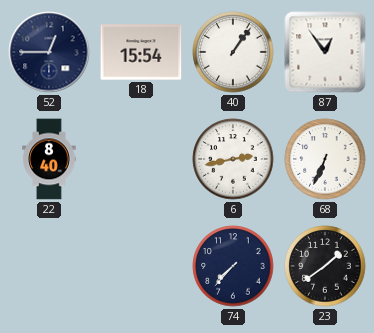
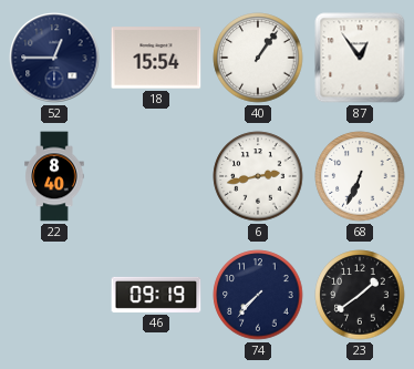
46: none -> 09:19 (156, 295)
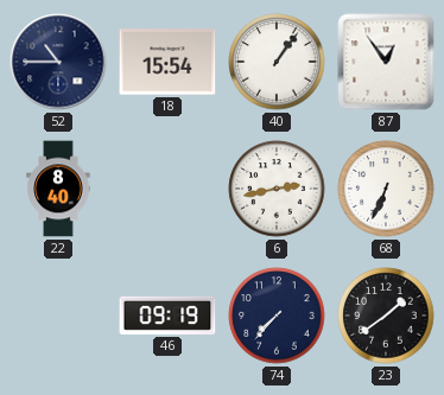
52: 12:45 -> 10:45 (58, 62)
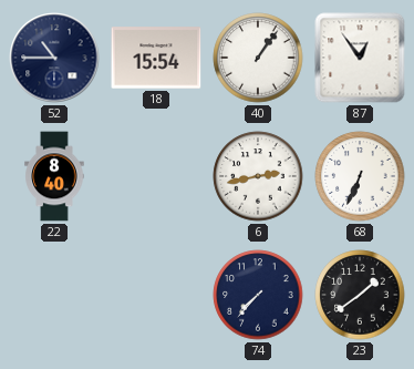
46: 09:19 -> none (167, 316)
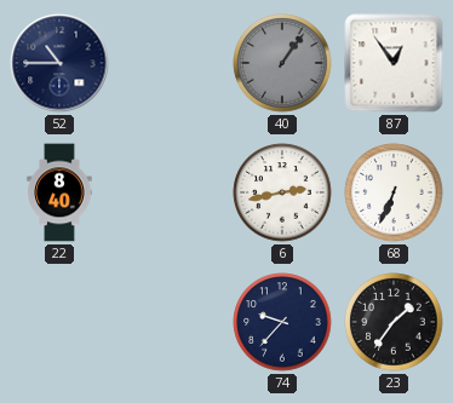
18: 15:54 -> none (156, 58)
40 dial: white -> grey (282, 63)
74: 7:37 -> 9:37 (282, 322)
23: 1:39 -> 1:36 (394, 322)
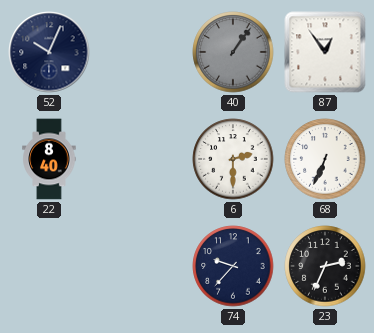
52: 10:45 -> 10:04 (49, 52)
6: 2:43 -> 2:30 (233, 159)
23: 1:36 -> 2:34 (325, 266)
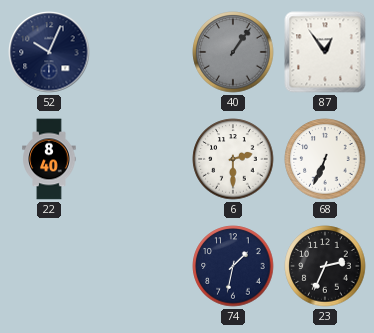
74: 9:37 -> 1:32 (233, 266)
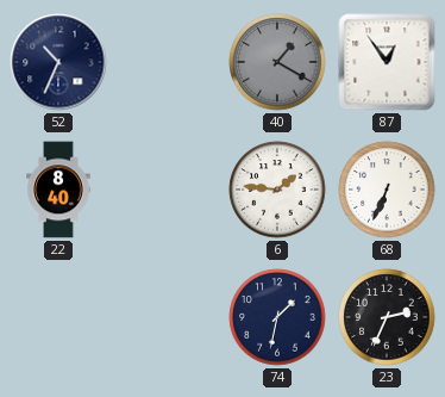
52: 10:04 -> 10:34 (58, 62)
40: 1:06 -> 1:20 (277, 62)
6: 2:30 -> 1:46 (277, 190)
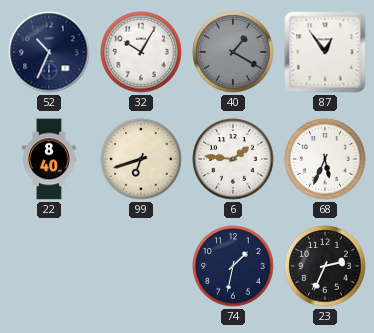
32: none -> 10:05 (141, 52)
99: none -> 6:42 (141, 159)
68: 6:34 -> 5:34 (325, 159)
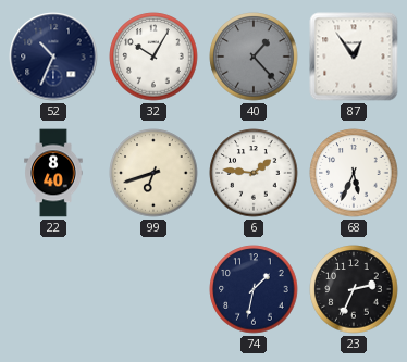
40: 1:20 -> 1:23 (254, 57)
